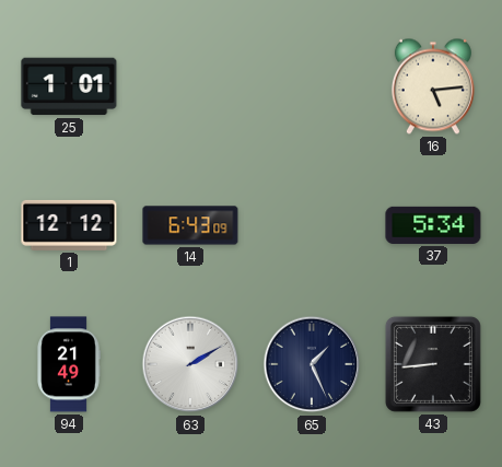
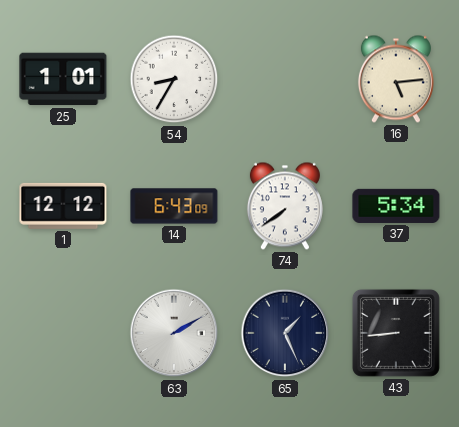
54: none -> 8:35 (174, 79)
74: none -> 7:39 (285, 206)
94: 21:49 -> none (69, 364)
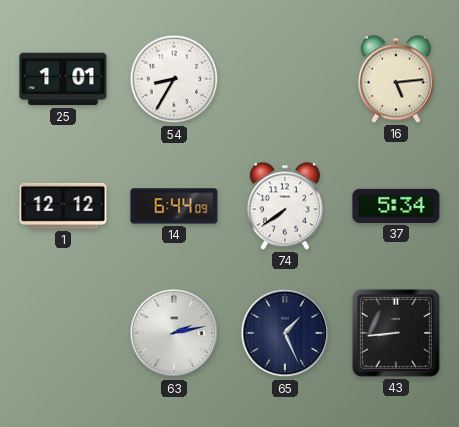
14: 6:43 -> 6:44 (174, 206)
63: 2:10 -> 2:13 (174, 333)
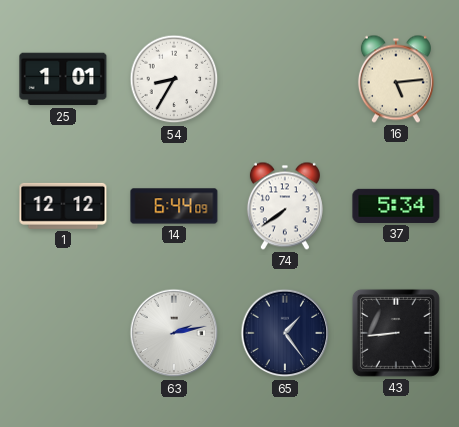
65: 1:26 -> 1:24 (285, 333)
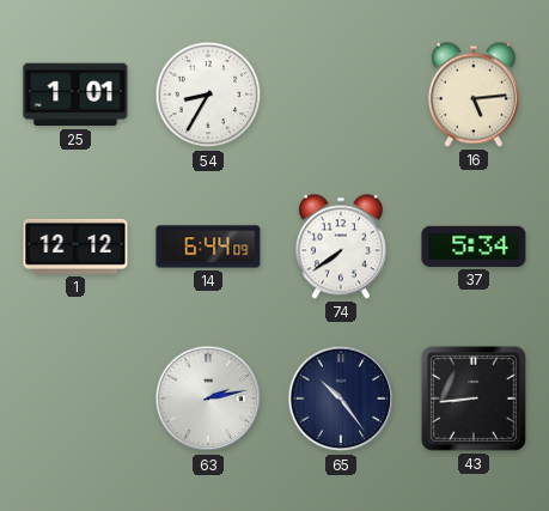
65: 1:24 -> 10:24 (341, 399)
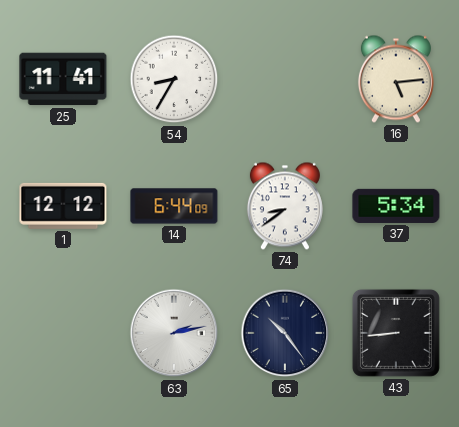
25: 1:01 -> 11:41 (63, 79)
74: 7:39 -> 8:39 (285, 206)
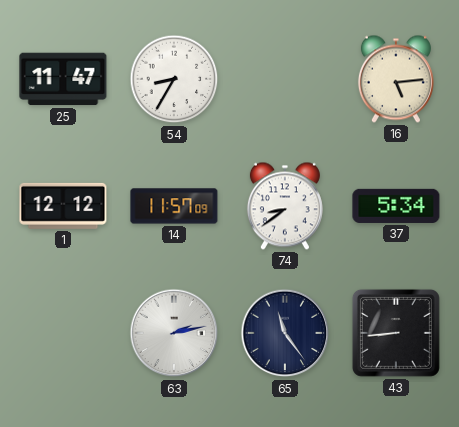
25: 11:41 -> 11:47 (63, 79)
14: 6:44 -> 11:57 (174, 206)
65: 10:24 -> 11:24 (285, 333)
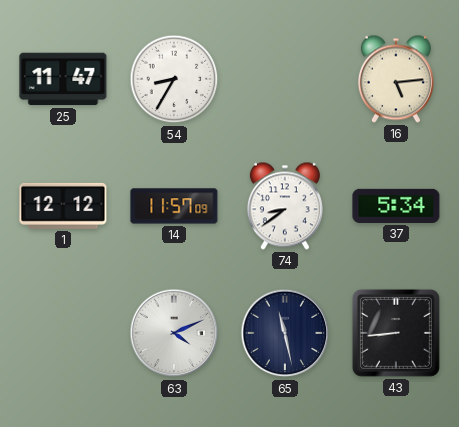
63: 2:13 -> 4:11 (174, 333)
65: 11:24 -> 11:28 (285, 333)
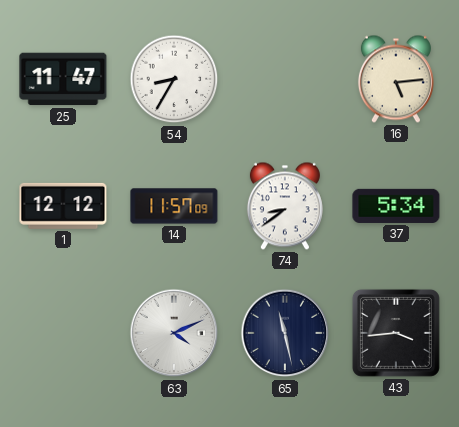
43: 8:44 -> 3:44 (396, 333)
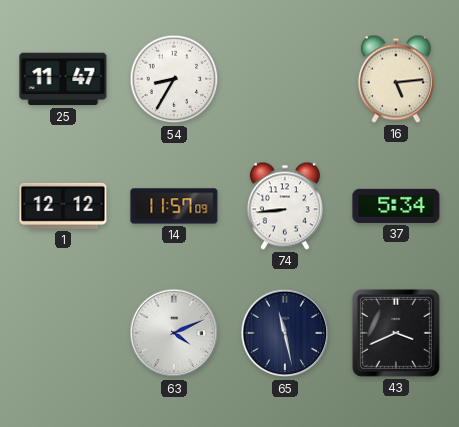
74: 8:39 -> 8:44 (285, 206)
43: 3:44 -> 3:41 (396, 333)
